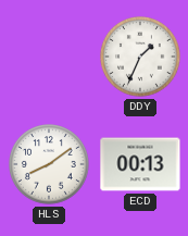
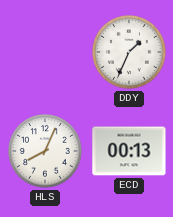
HLS: 8:09 -> 8:04 (46, 152)
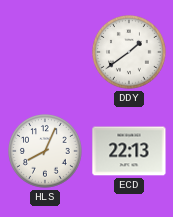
DDY: 1:34 -> 1:39 (130, 53)
ECD: 00:13 -> 22:13 (129, 151)
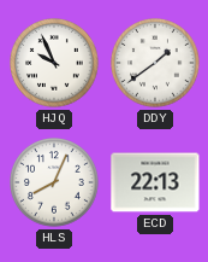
HJQ: none -> 9:56 (55, 64)
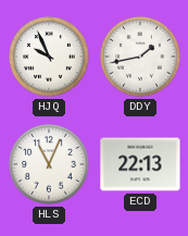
DDY: 1:39 -> 1:43 (141, 58)
HLS: 8:04 -> 11:04 (50, 165)
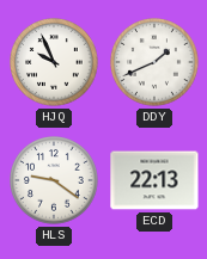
DDY: 1:43 -> 1:41 (156, 63)
HLS: 11:04 -> 9:21 (55, 181)
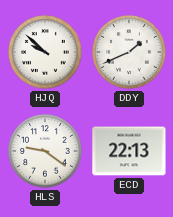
HJQ: 9:56 -> 9:52 (46, 53)
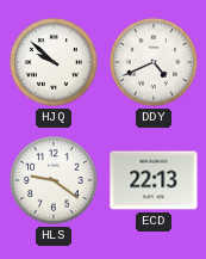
DDY: 1:41 -> 4:41 (155, 63)
